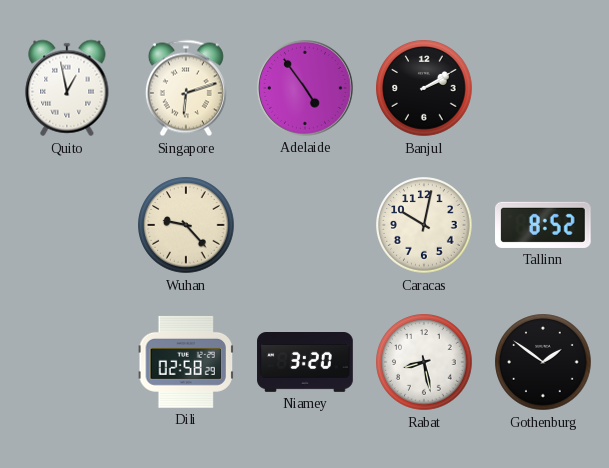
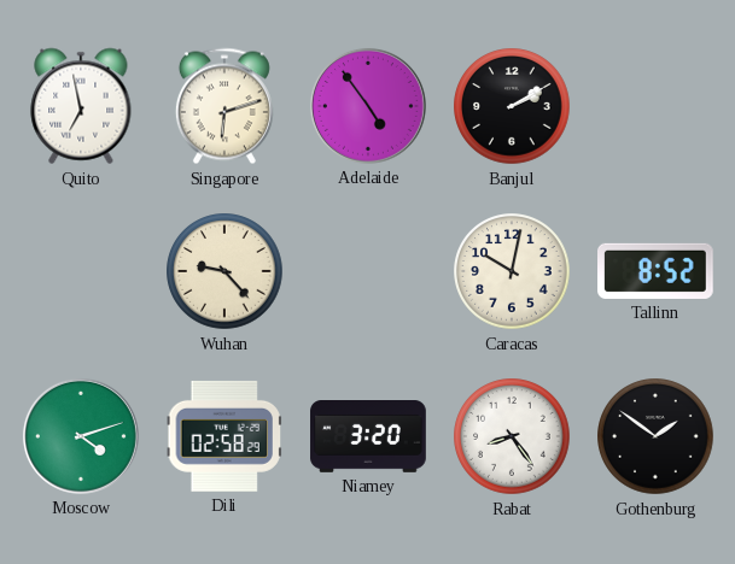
Quito: 12:58 -> 6:58 (81, 106)
Moscow: none -> 4:12 (81, 436)
Rabat: 8:28 -> 8:24 (512, 436)
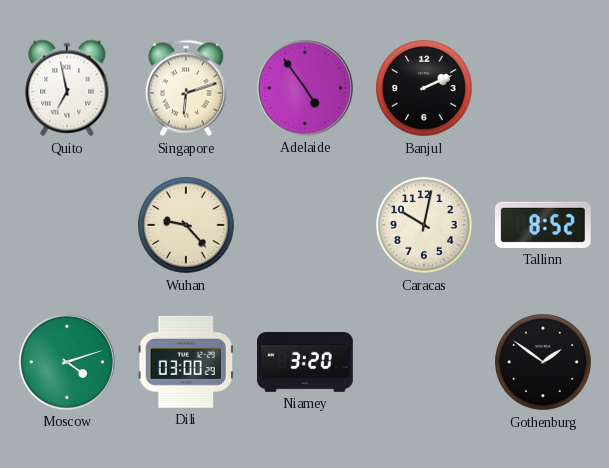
Banjul: 2:10 -> 2:11 (424, 88)
Dili: 02:58 -> 03:00 (185, 362)
Rabat: 8:24 -> none (512, 436)
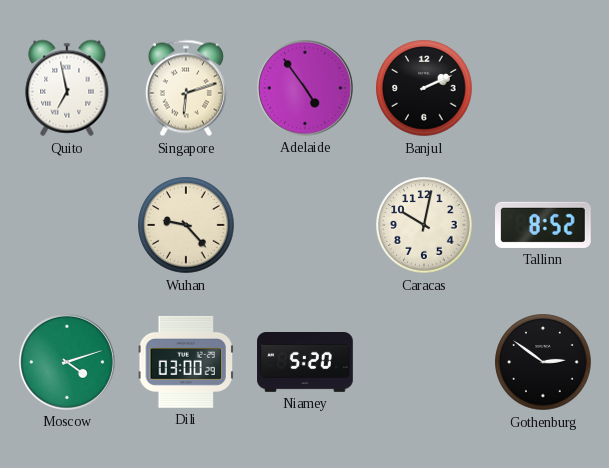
Niamey: 3:20 -> 5:20 (305, 363)
Gothenburg: 1:51 -> 2:51 (543, 362)
